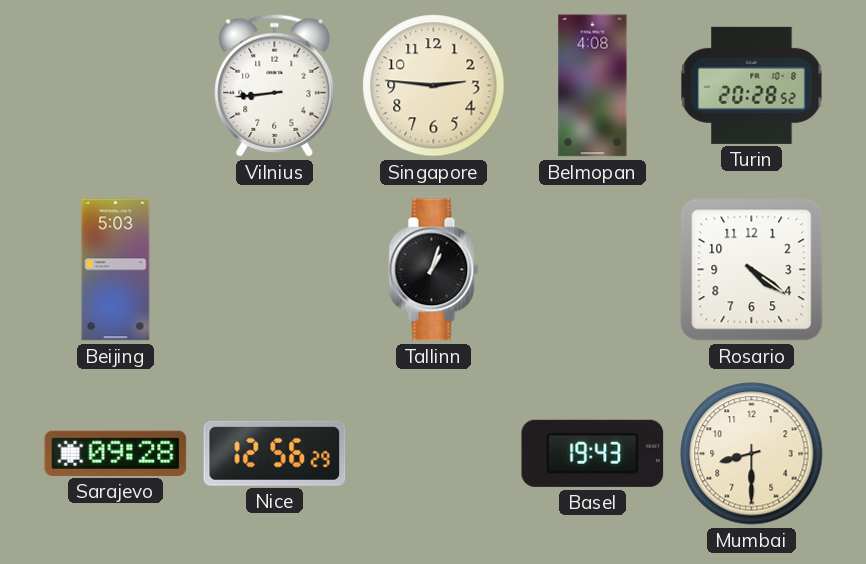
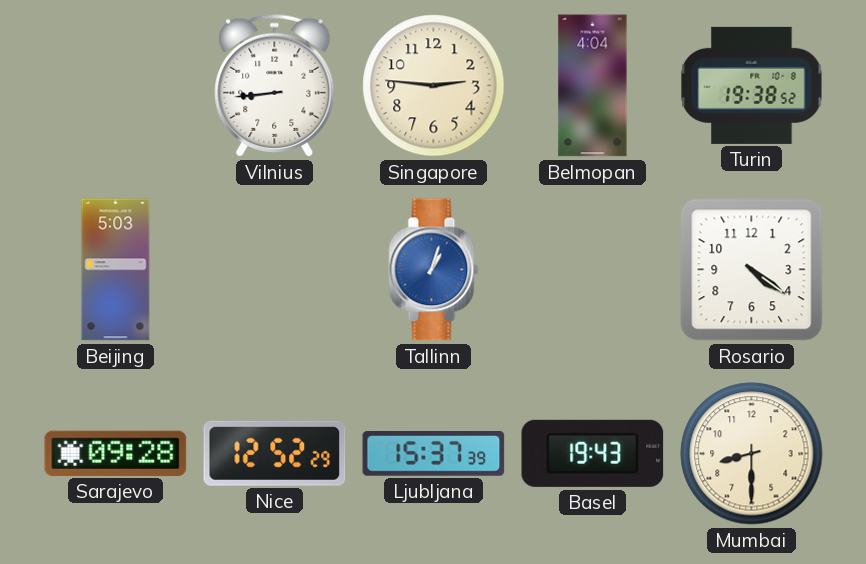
Belmopan: 4:08 -> 4:04 (593, 86)
Turin: 20:28 -> 19:38 (752, 85)
Tallinn dial: black -> blue (434, 270)
Nice: 12:56 -> 12:52 (275, 453)
Ljubljana: none -> 15:37 (434, 454)
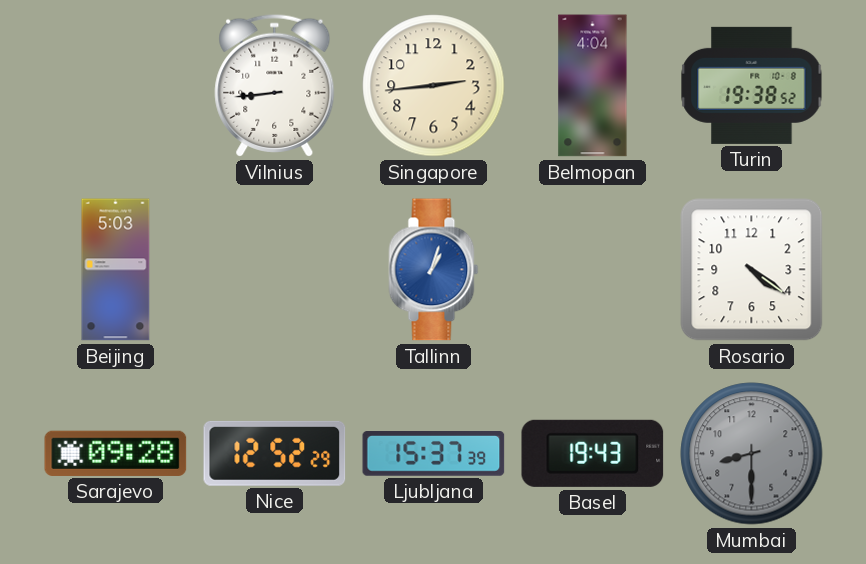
Singapore: 2:46 -> 2:44 (434, 86)
Mumbai dial: cream -> grey (752, 454)
